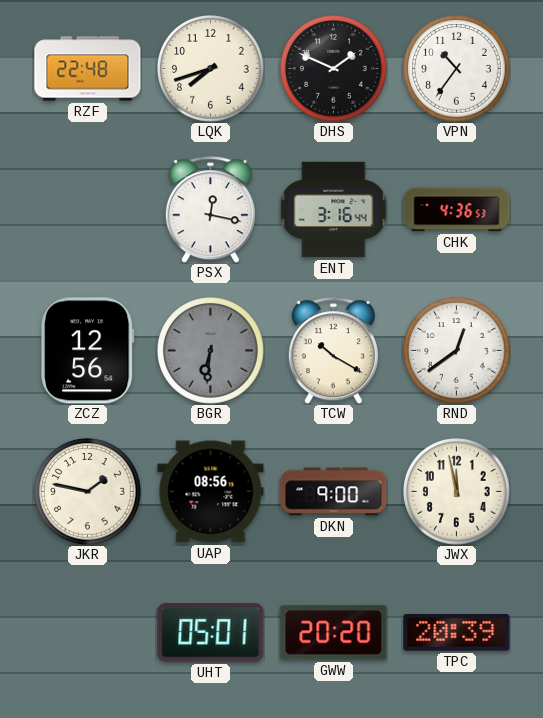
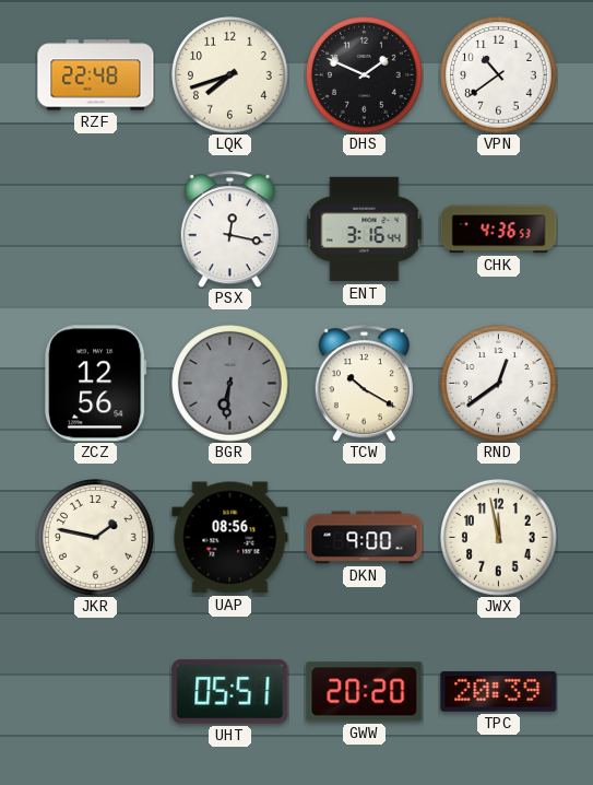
VPN: 10:36 -> 10:39 (499, 75)
UHT: 05:01 -> 05:51 (230, 692)
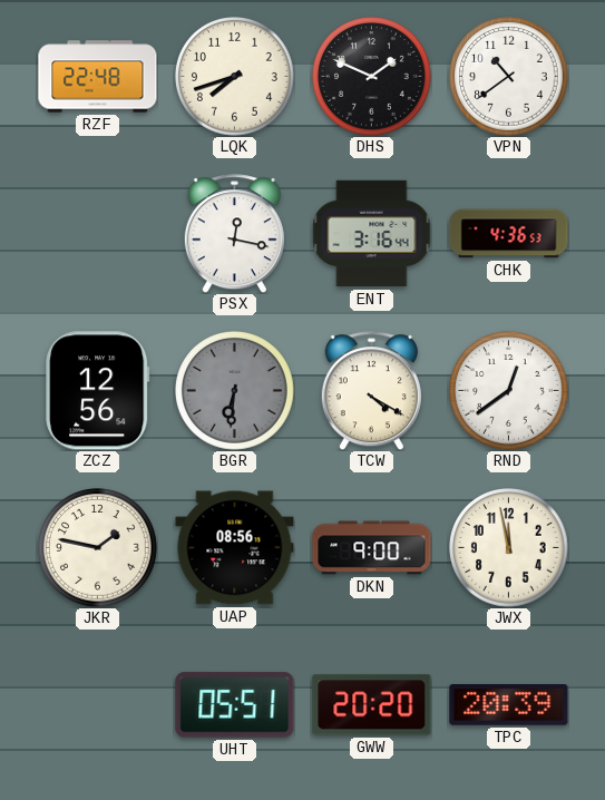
TCW: 10:20 -> 4:20 (371, 391)
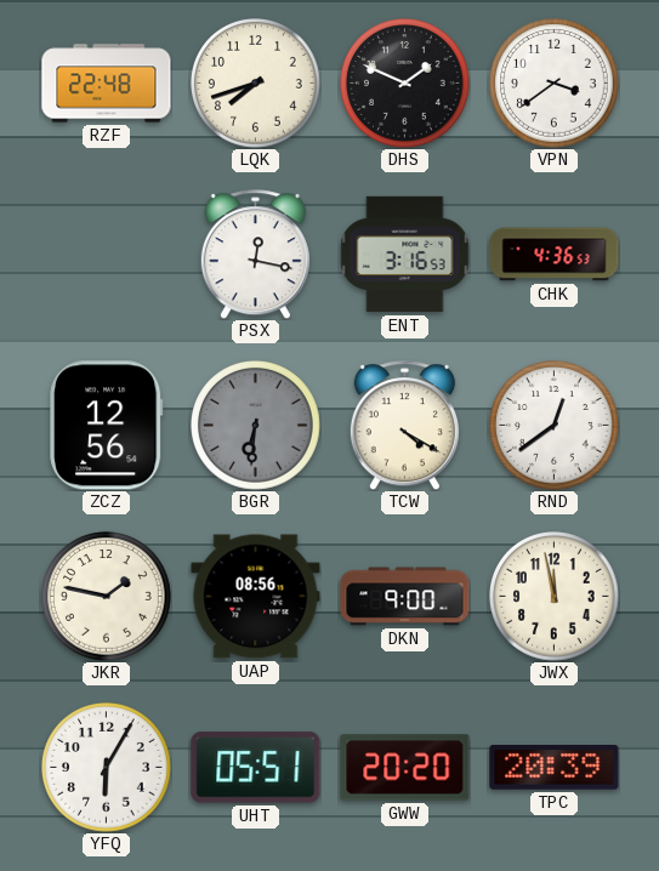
VPN: 10:39 -> 3:39 (555, 84)
ENT: 3:16:44 -> 3:16:53 (405, 255)
YFQ: none -> 6:05 (107, 768)
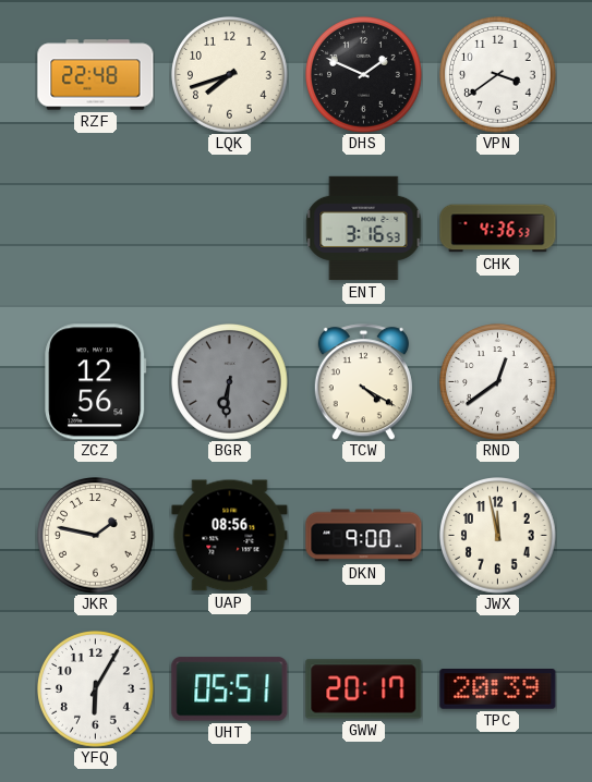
PSX: 12:17 -> none (255, 255)
GWW: 20:20 -> 20:17 (364, 689)
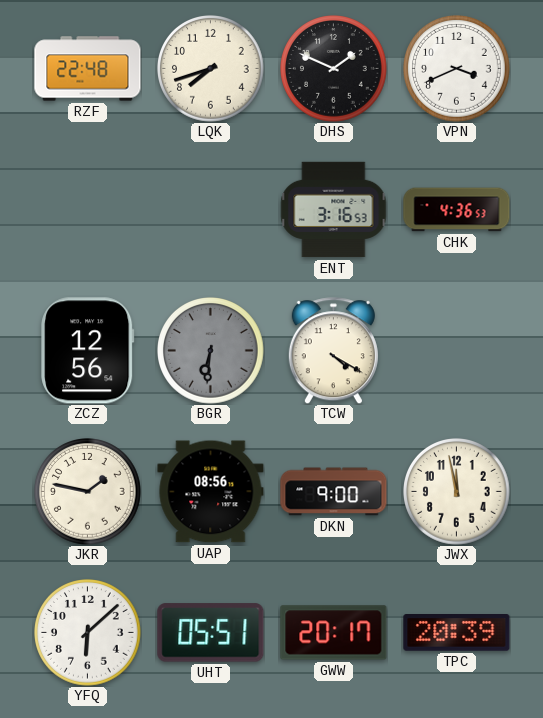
VPN: 3:39 -> 3:41 (457, 69)
RND: 12:39 -> none (498, 382)
YFQ: 6:05 -> 6:08 (88, 633)
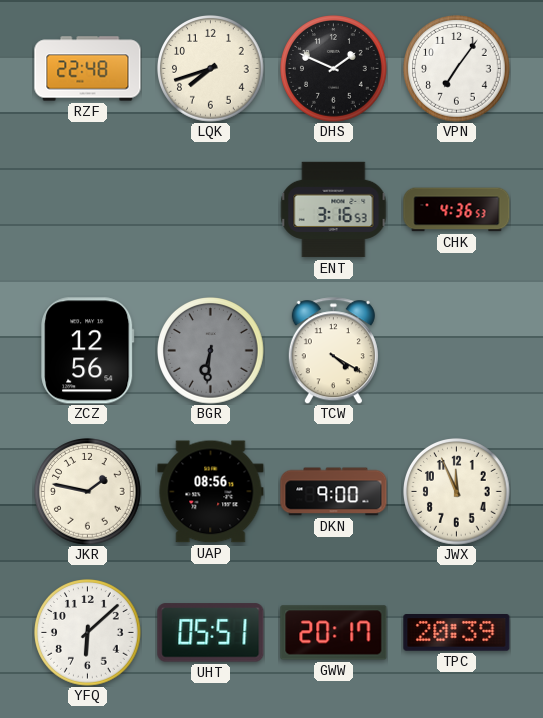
VPN: 3:41 -> 7:06 (457, 69)
JWX: 11:58 -> 11:56 (457, 492)
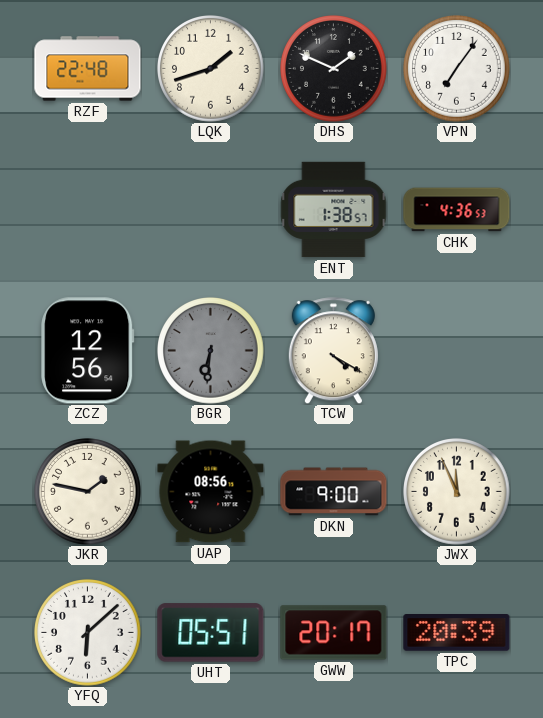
LQK: 7:42 -> 1:42 (211, 69)
ENT: 3:16 -> 1:38 (334, 210)
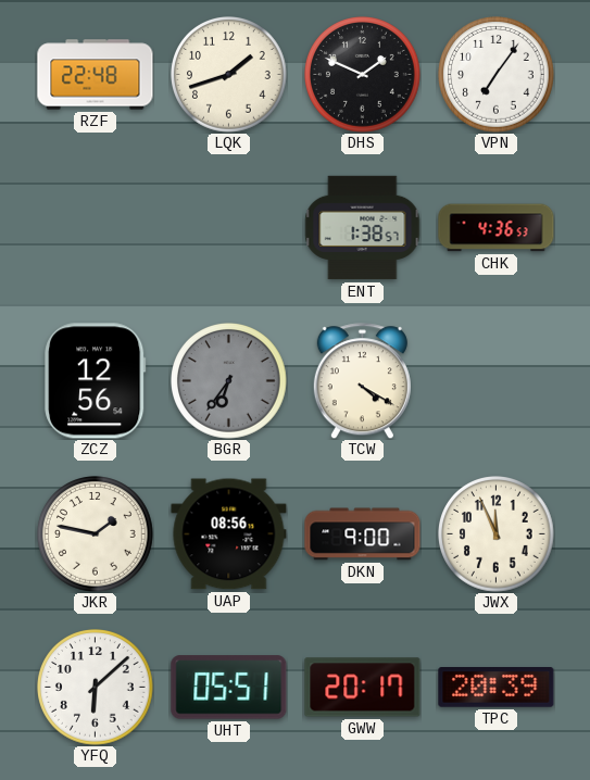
BGR: 6:31 -> 6:36 (229, 381)
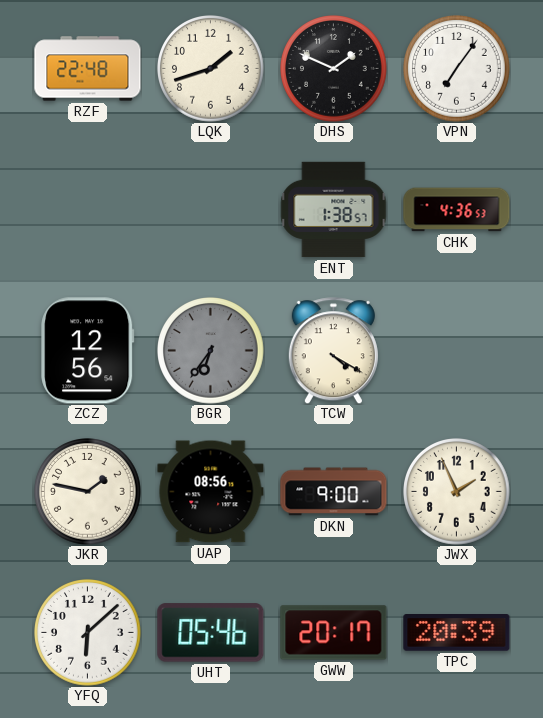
JWX: 11:56 -> 1:56 (457, 492)
UHT: 05:51 -> 05:46 (211, 633)
